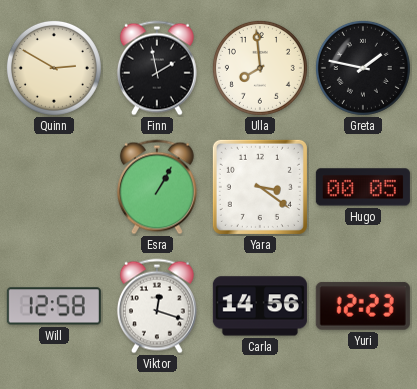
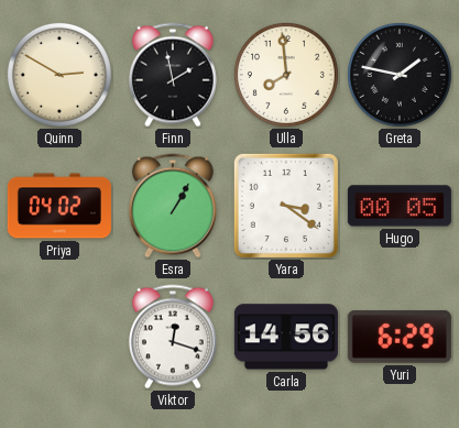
Priya: none -> 04:02 (59, 206)
Will: 12:58 -> none (54, 306)
Yuri: 12:23 -> 6:29 (400, 337)
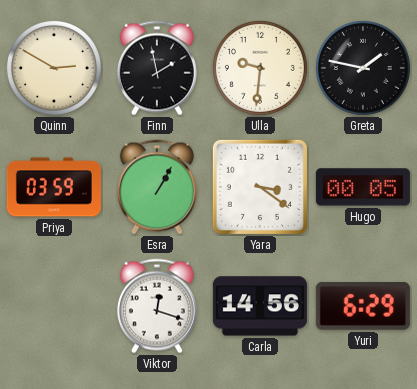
Ulla: 7:59 -> 9:31 (260, 68)
Priya: 04:02 -> 03:59 (54, 187)
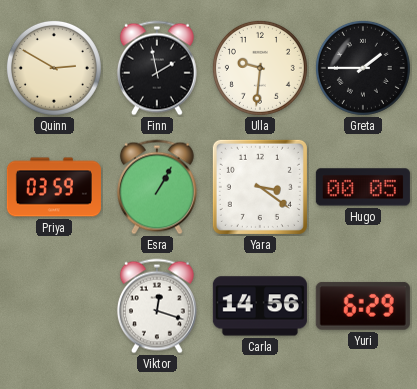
Greta: 1:47 -> 1:45 (363, 68)
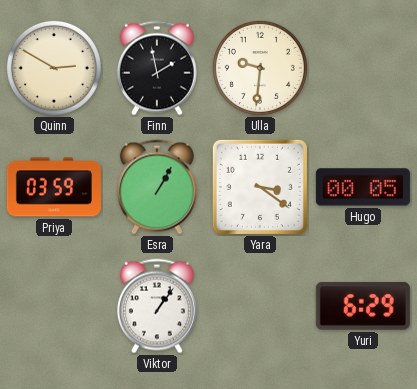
Greta: 1:45 -> none (363, 68)
Viktor: 12:18 -> 1:06 (157, 306)
Carla: 14:56 -> none (260, 306)
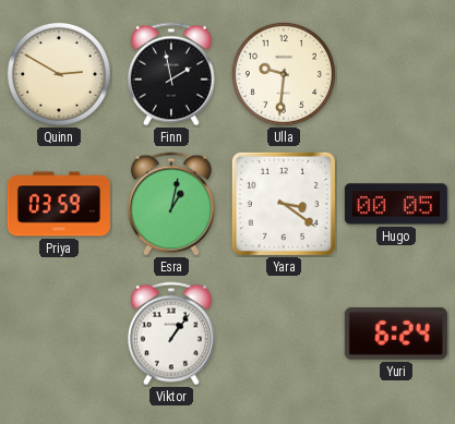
Esra: 1:05 -> 1:02 (171, 204)
Yuri: 6:29 -> 6:24 (396, 334)
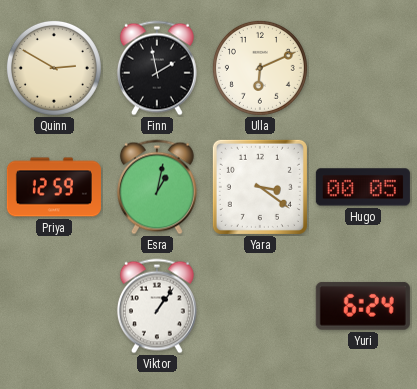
Ulla: 9:31 -> 6:11 (260, 68)
Priya: 03:59 -> 12:59 (54, 187)
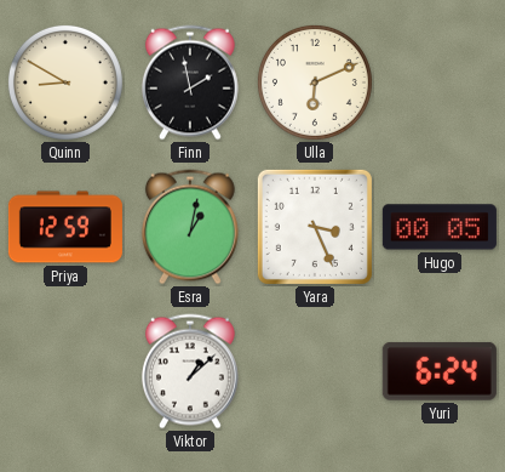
Quinn: 2:50 -> 8:50 (65, 83)
Yara: 3:21 -> 3:26 (315, 227)
Viktor: 1:06 -> 1:08 (190, 371)
